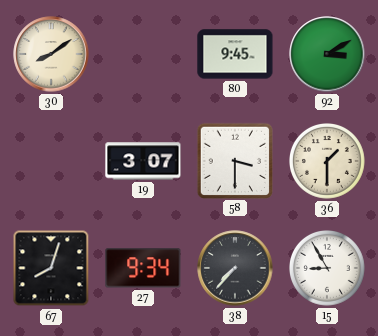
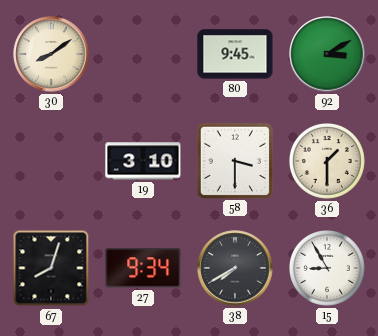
19: 3:07 -> 3:10 (143, 161)
38: 7:37 -> 7:40 (235, 268)
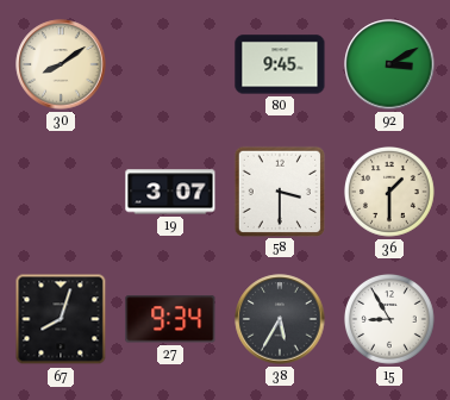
19: 3:10 -> 3:07 (170, 192)
38: 7:40 -> 5:35 (280, 319)
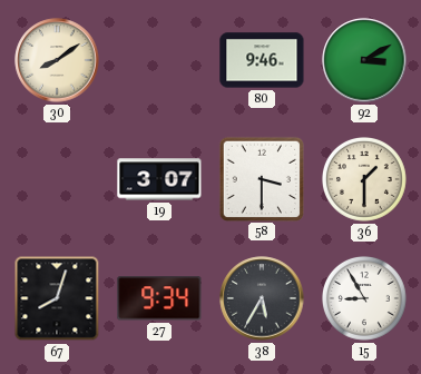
80: 9:45 -> 9:46 (262, 60)
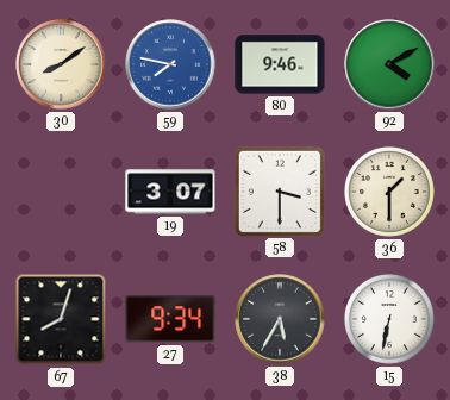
59: none -> 7:47 (170, 64)
92: 3:10 -> 4:10 (389, 64)
15: 8:55 -> 6:32 (390, 320)
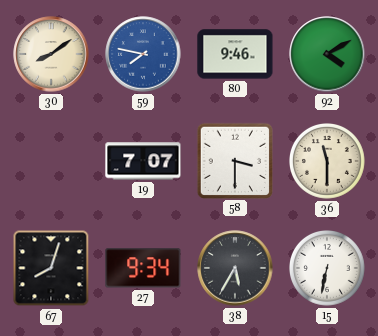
19: 3:07 -> 7:07 (143, 161)
36: 1:30 -> 11:30 (328, 162)
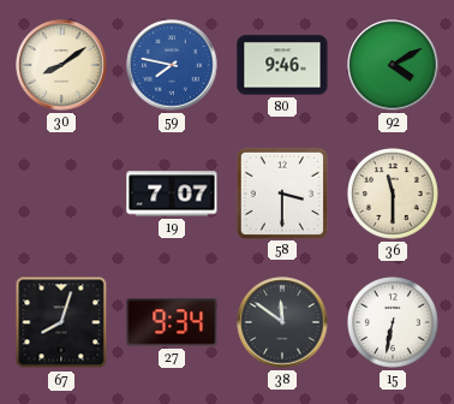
38: 5:35 -> 11:51 (282, 322)
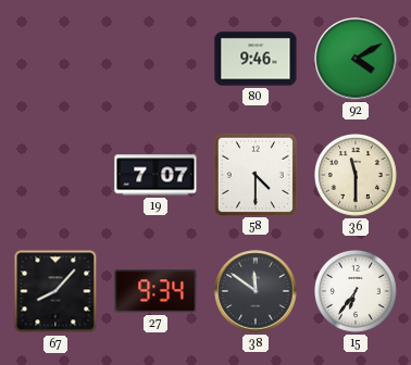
30: 8:09 -> none (61, 65)
59: 7:47 -> none (172, 65)
58: 3:30 -> 4:30 (254, 174)
67: 8:03 -> 8:07 (55, 291)
15: 6:32 -> 6:36 (357, 292)
